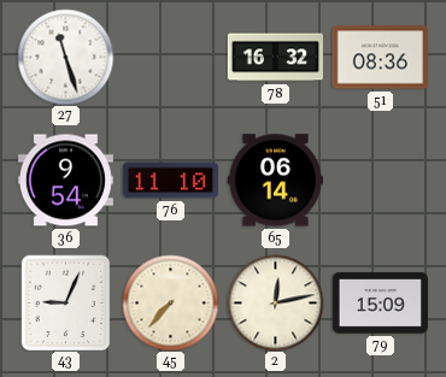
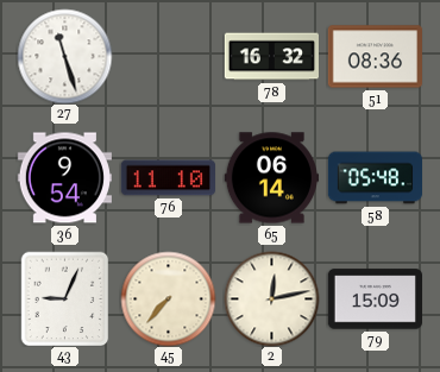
58: none -> 05:48 (375, 178)
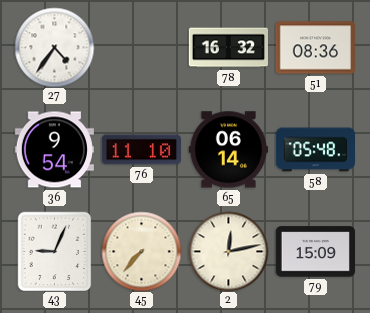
27: 11:27 -> 4:36 (54, 47)
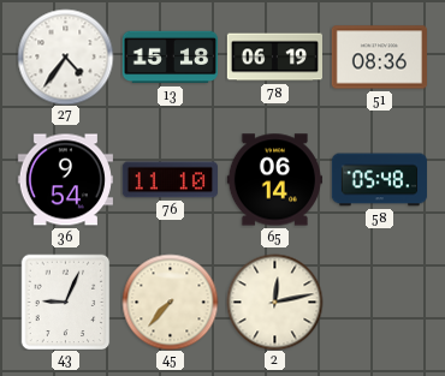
13: none -> 15:18 (170, 58)
78: 16:32 -> 06:19 (274, 58)
79: 15:09 -> none (315, 252)
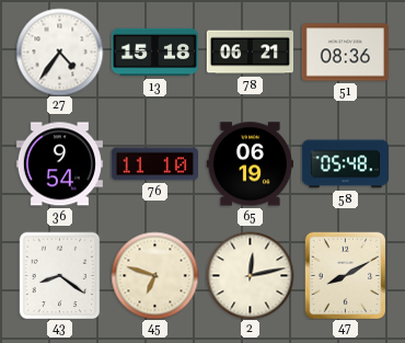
78: 06:19 -> 06:21 (250, 53)
65: 06:14 -> 06:19 (250, 164)
43: 9:04 -> 8:21 (60, 275)
45: 7:37 -> 6:48 (154, 275)
47: none -> 8:10 (346, 275)
